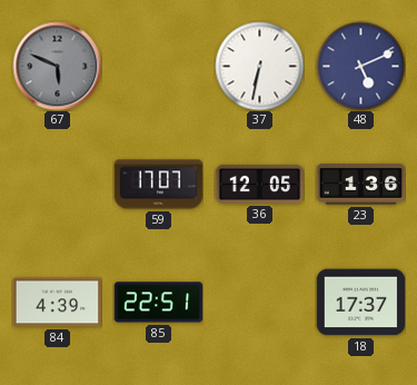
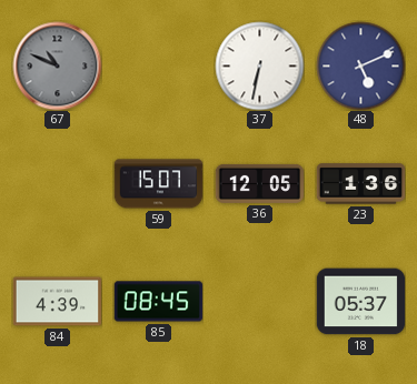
67: 5:49 -> 10:49 (57, 65)
59: 17:07 -> 15:07 (158, 184)
85: 22:51 -> 08:45 (158, 302)
18: 17:37 -> 05:37 (360, 302)
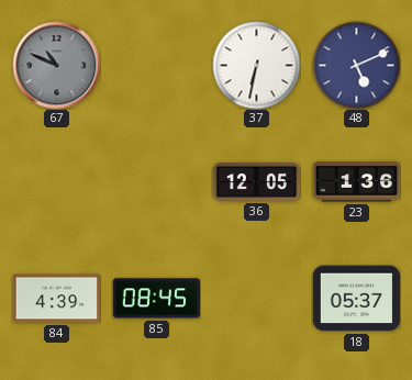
59: 15:07 -> none (158, 184)
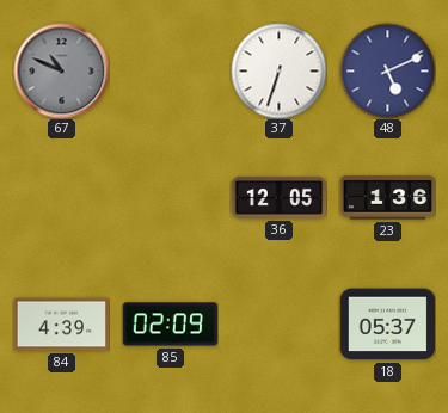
37: 6:32 -> 6:33 (278, 70)
85: 08:45 -> 02:09 (170, 325)
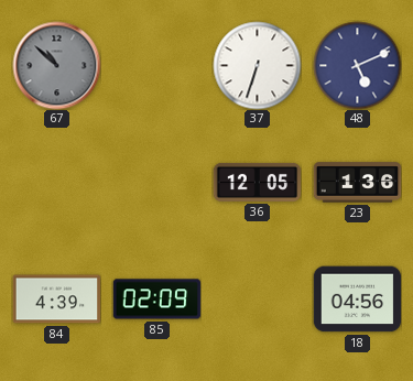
67: 10:49 -> 10:52 (56, 65)
18: 05:37 -> 04:56 (357, 300)
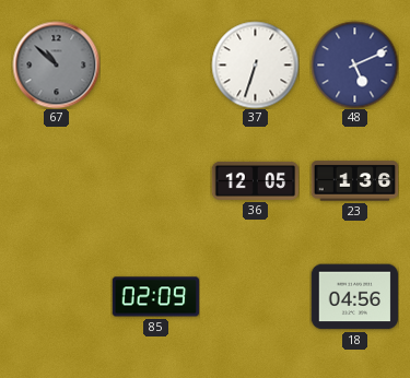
84: 4:39 -> none (56, 300)
